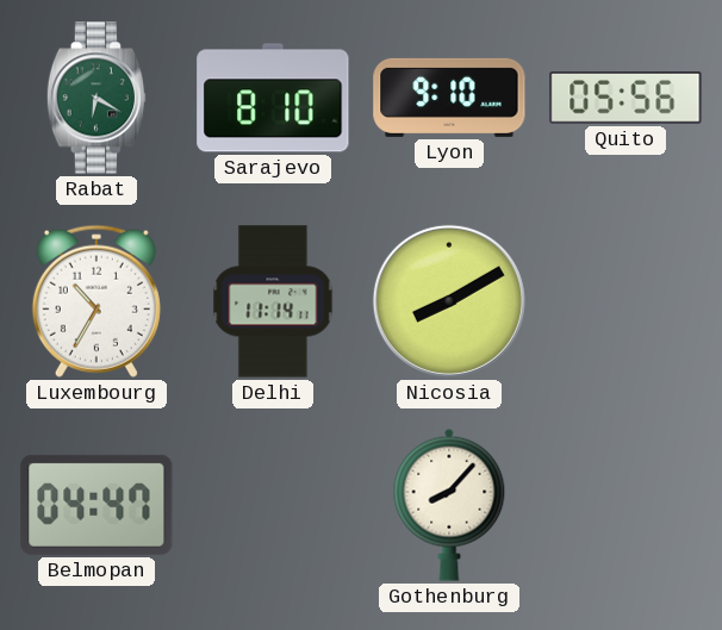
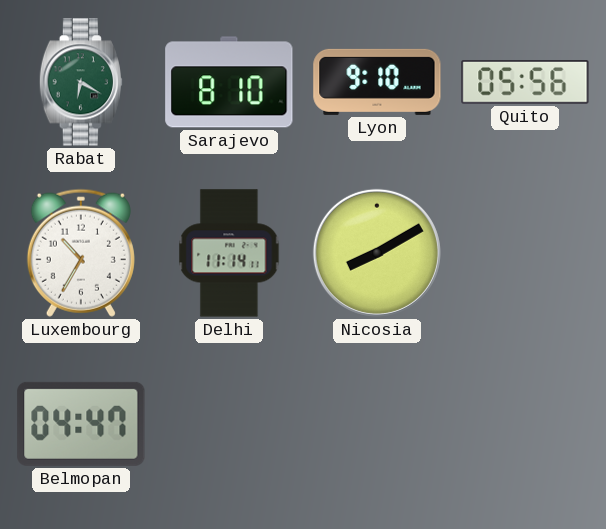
Gothenburg: 8:07 -> none (449, 505)
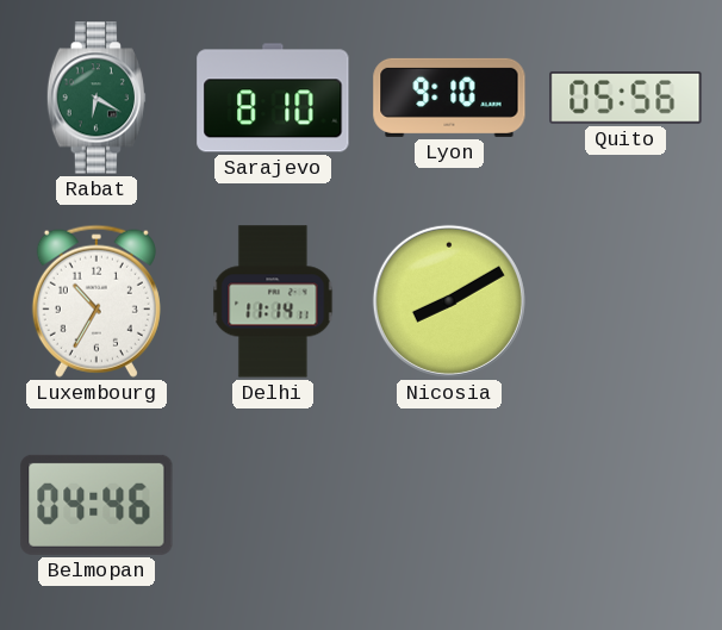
Belmopan: 04:47 -> 04:46 (97, 505)
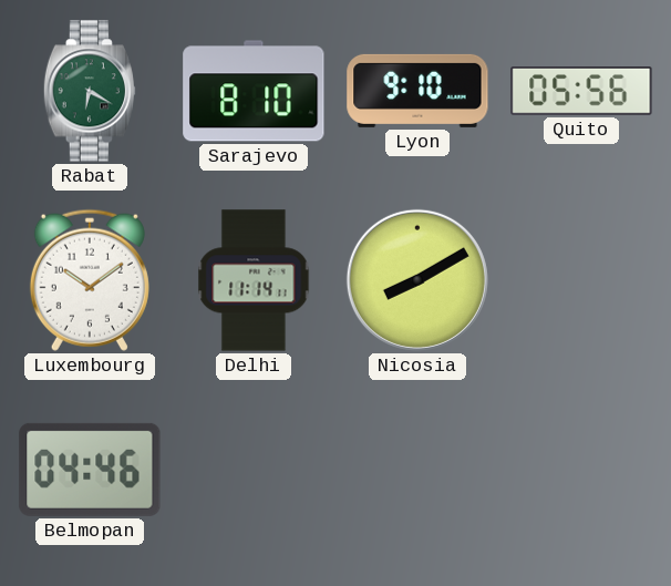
Luxembourg: 10:35 -> 10:09 (90, 280)
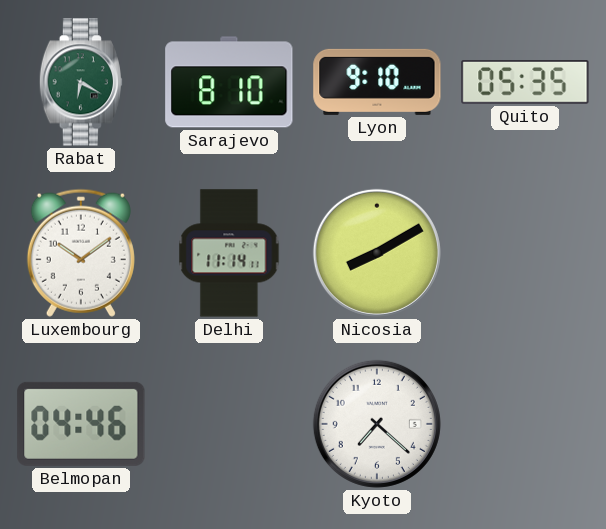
Quito: 05:56 -> 05:35 (525, 83)
Kyoto: none -> 7:22 (377, 424)
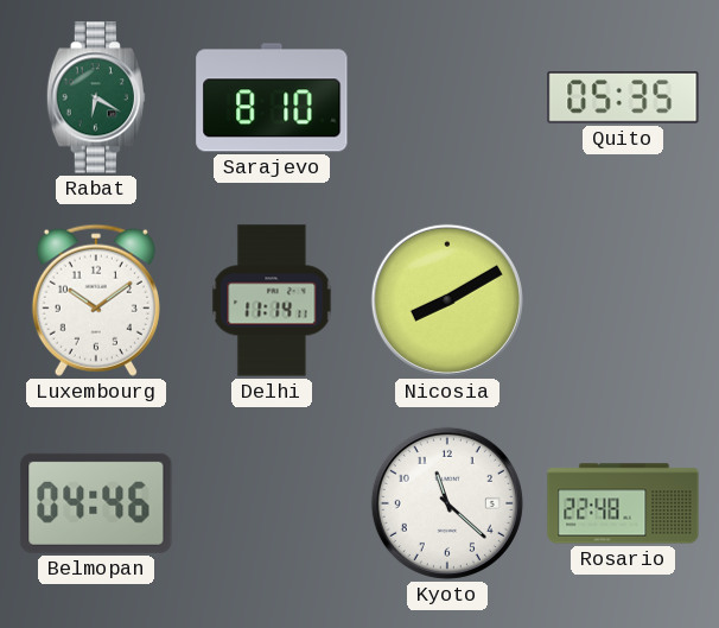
Lyon: 9:10 -> none (377, 82)
Kyoto: 7:22 -> 11:22 (447, 503)
Rosario: none -> 22:48 (623, 503)
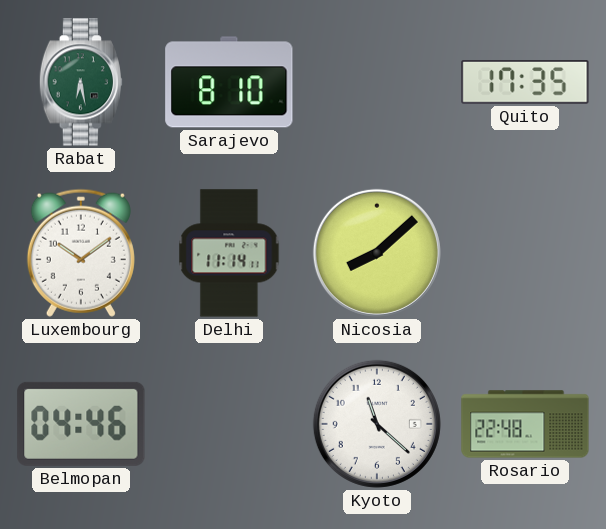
Rabat: 6:20 -> 6:28 (80, 82)
Quito: 05:35 -> 17:35 (525, 83)
Nicosia: 8:10 -> 8:08 (377, 253)
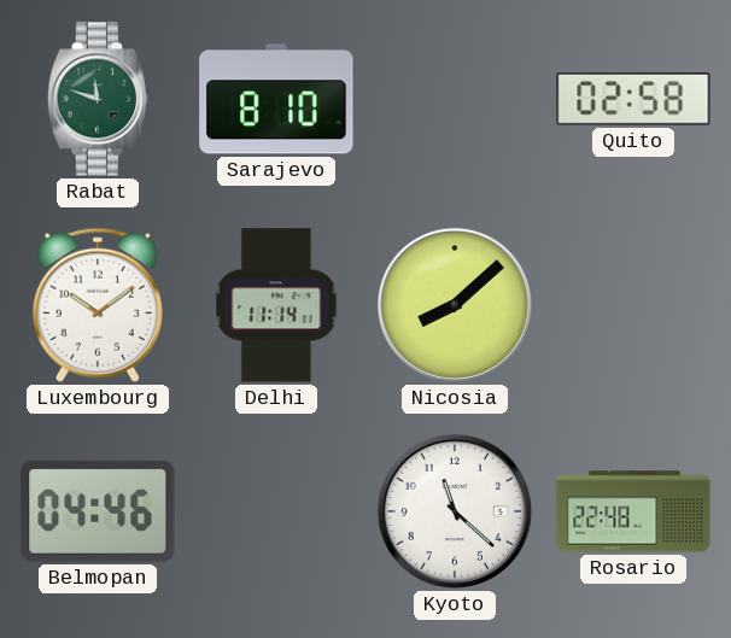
Rabat: 6:28 -> 11:48 (97, 99)
Quito: 17:35 -> 02:58 (633, 100)
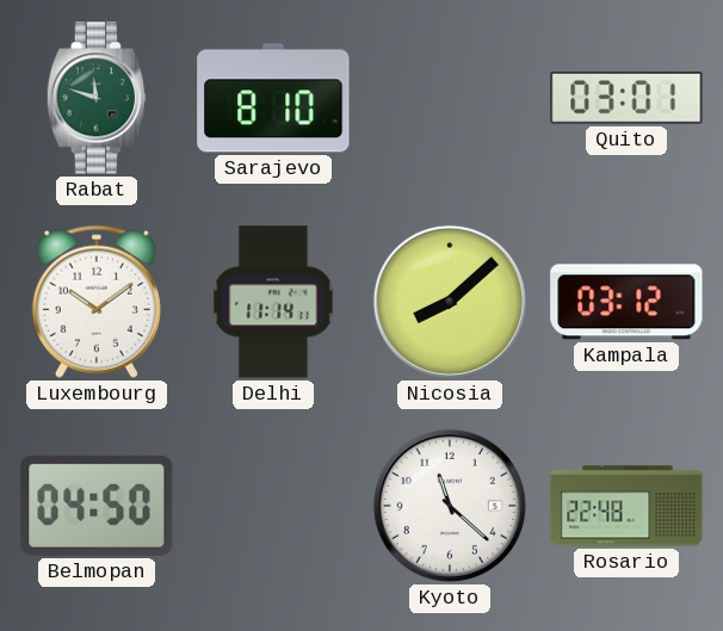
Quito: 02:58 -> 03:01 (626, 99)
Kampala: none -> 03:12 (626, 302)
Belmopan: 04:46 -> 04:50 (97, 506)
